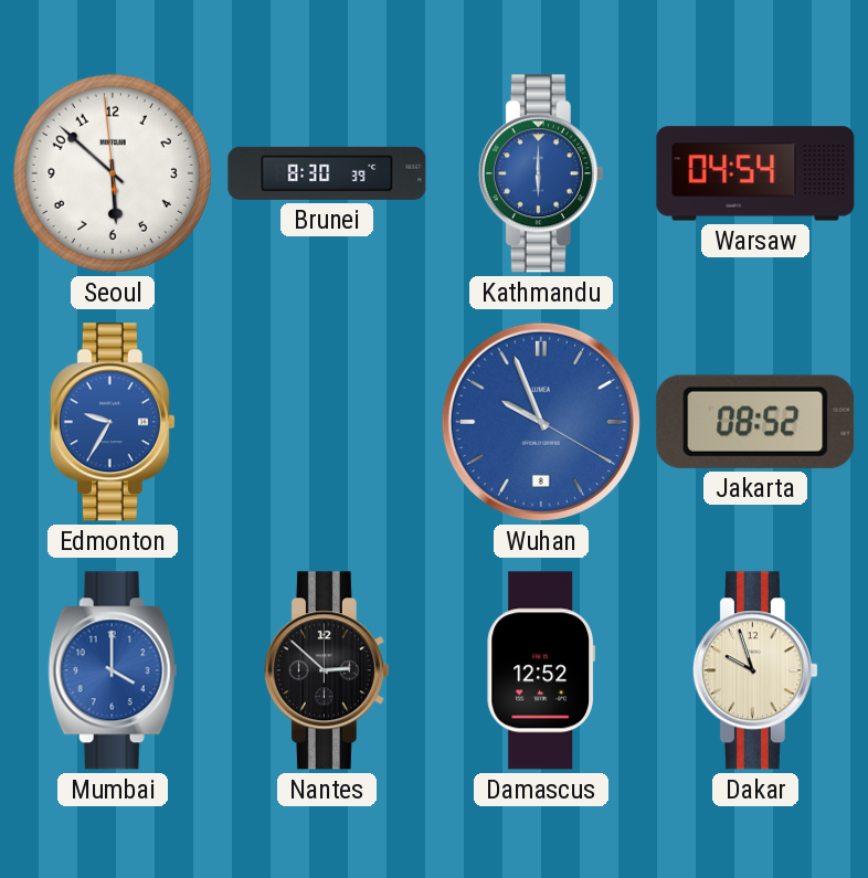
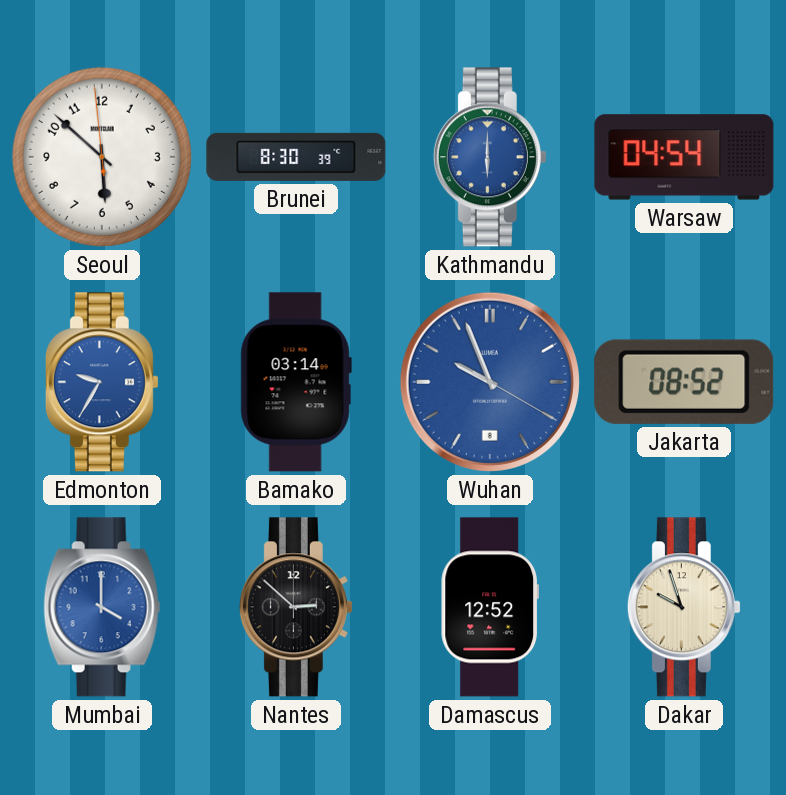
Bamako: none -> 03:14 (296, 382)
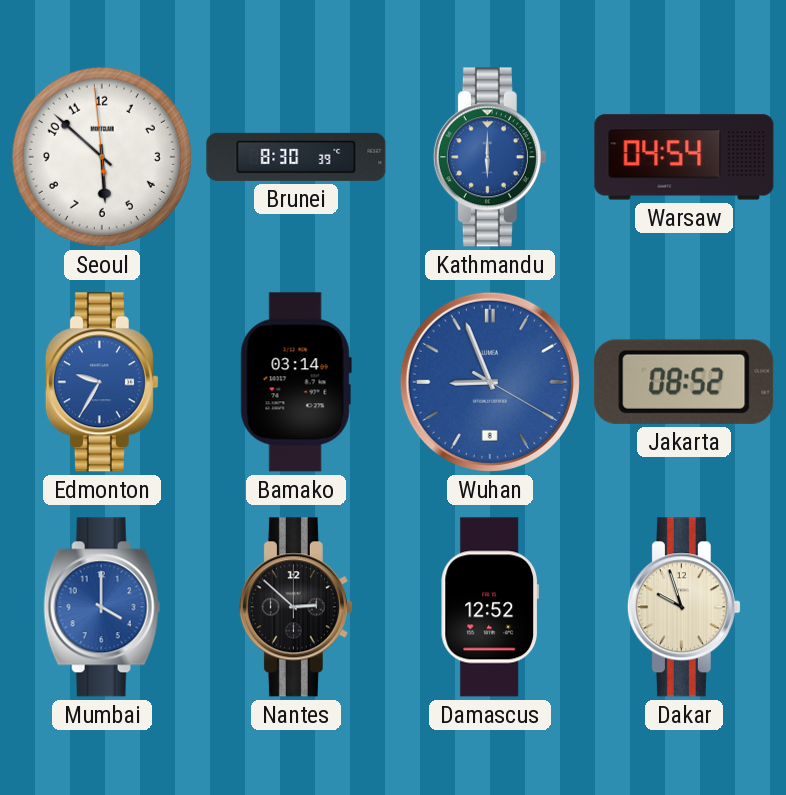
Wuhan: 9:56 -> 8:56 (490, 382)
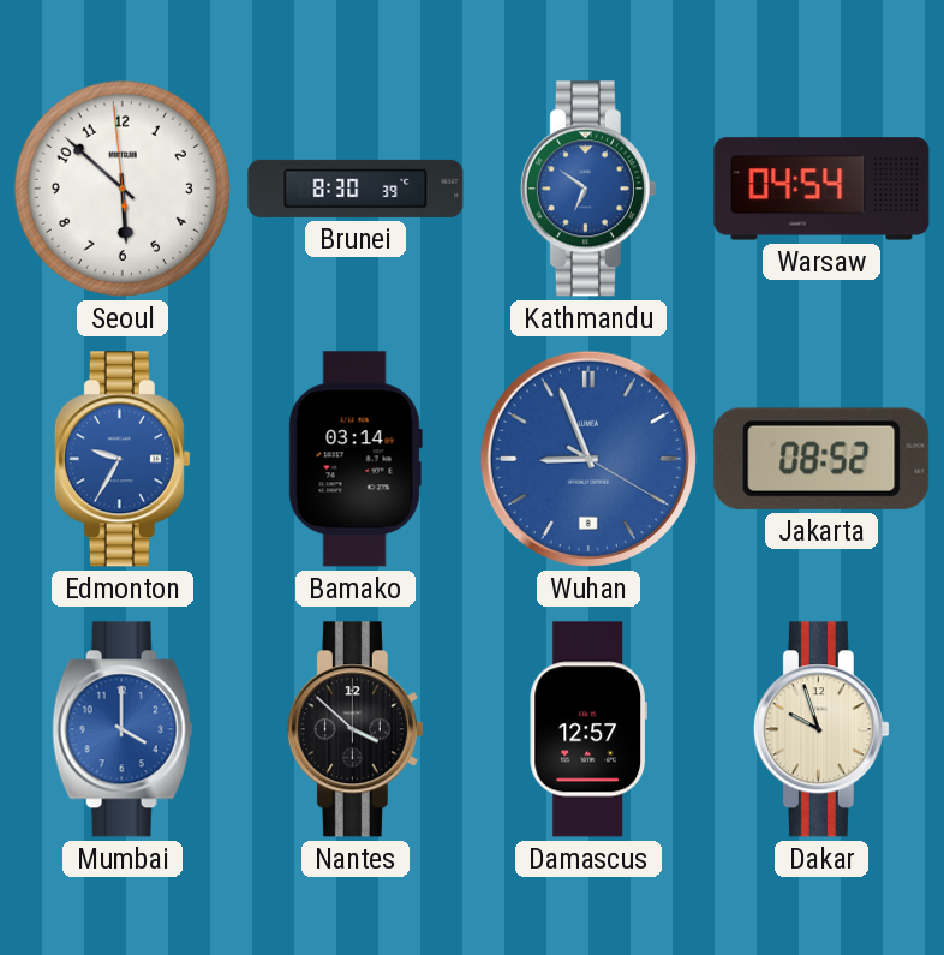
Kathmandu: 6:00 -> 6:51 (588, 189)
Nantes: 2:52 -> 3:52 (356, 729)
Damascus: 12:52 -> 12:57 (587, 729)
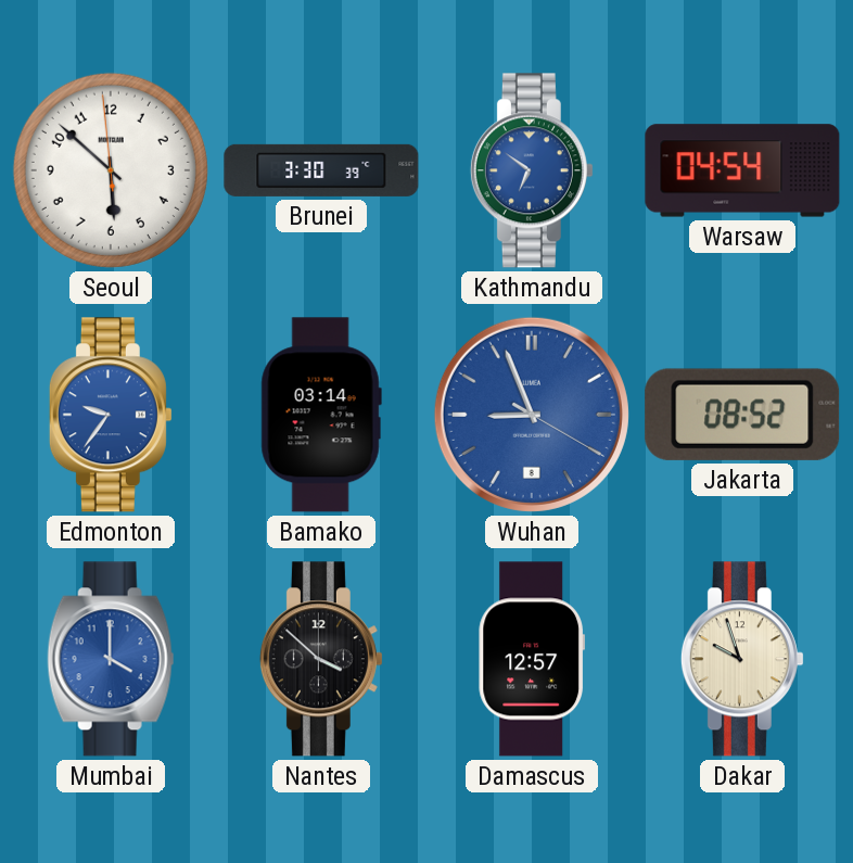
Brunei: 8:30 -> 3:30 (321, 170)
Edmonton: 9:35 -> 9:36 (111, 415)
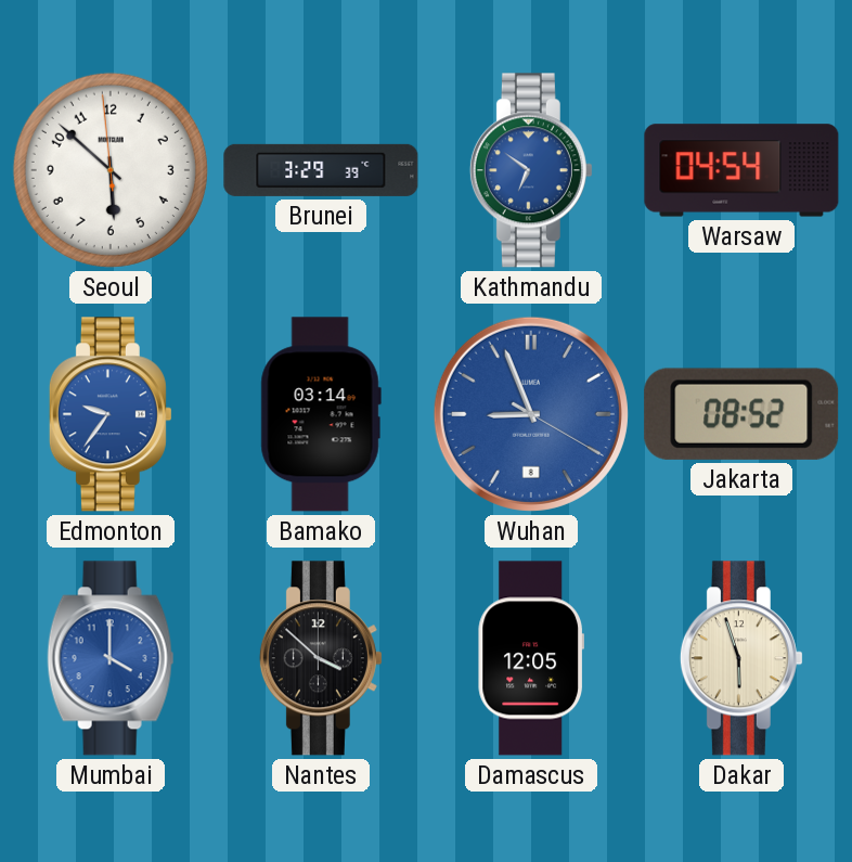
Brunei: 3:30 -> 3:29 (321, 170)
Damascus: 12:57 -> 12:05 (530, 658)
Dakar: 9:57 -> 5:57 (741, 658)
